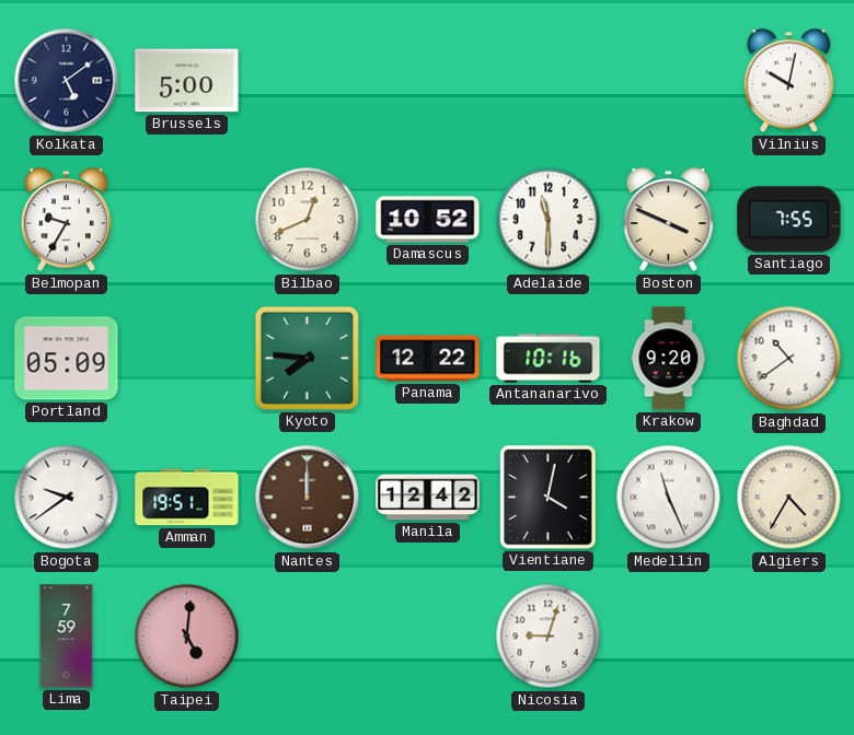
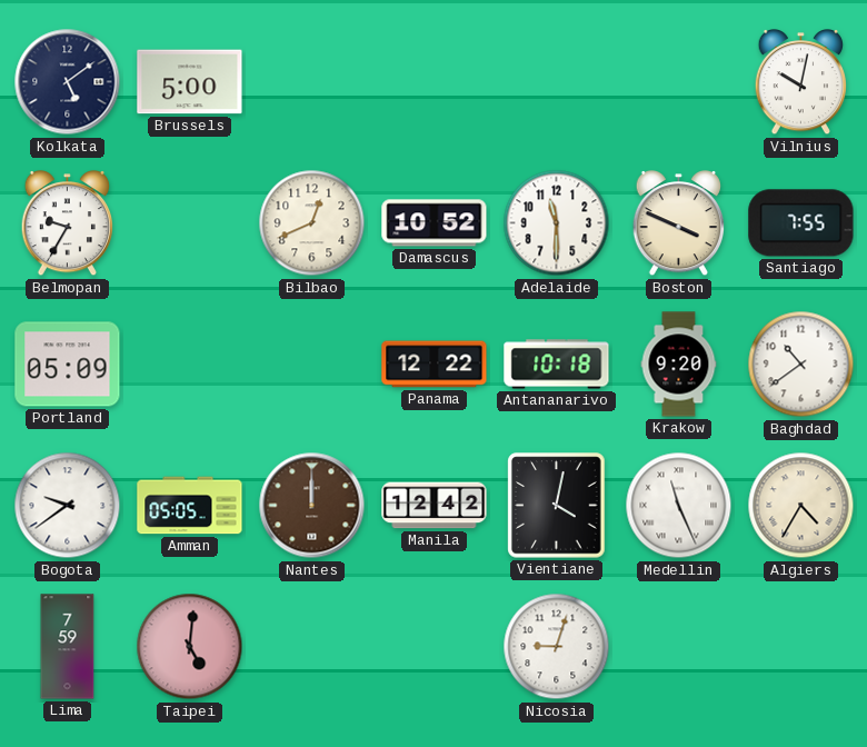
Kyoto: 7:46 -> none (307, 358)
Antananarivo: 10:16 -> 10:18 (557, 365)
Amman: 19:51 -> 05:05 (190, 506)
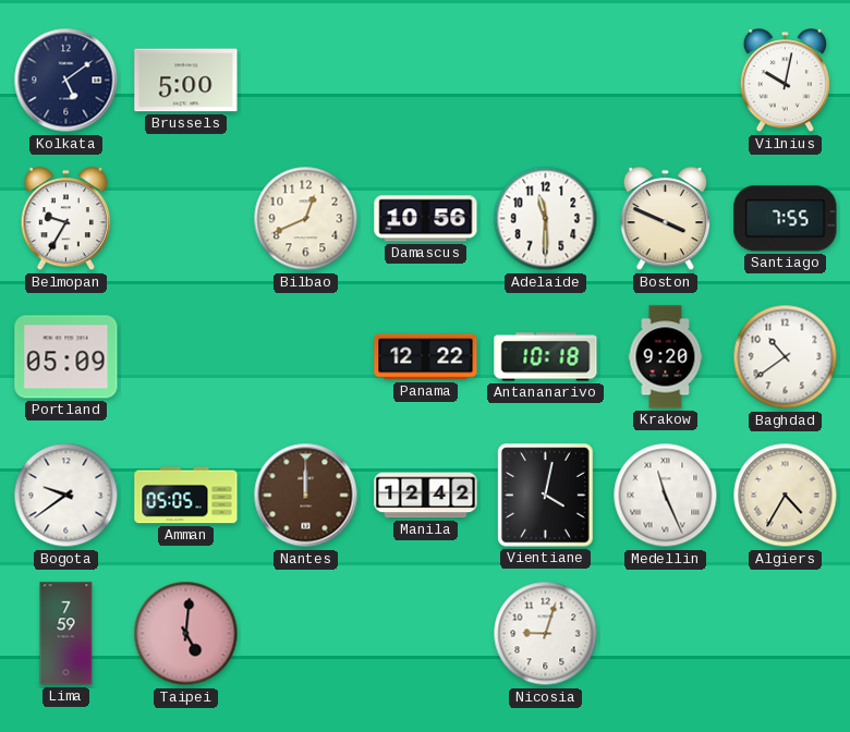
Damascus: 10:52 -> 10:56 (426, 219)
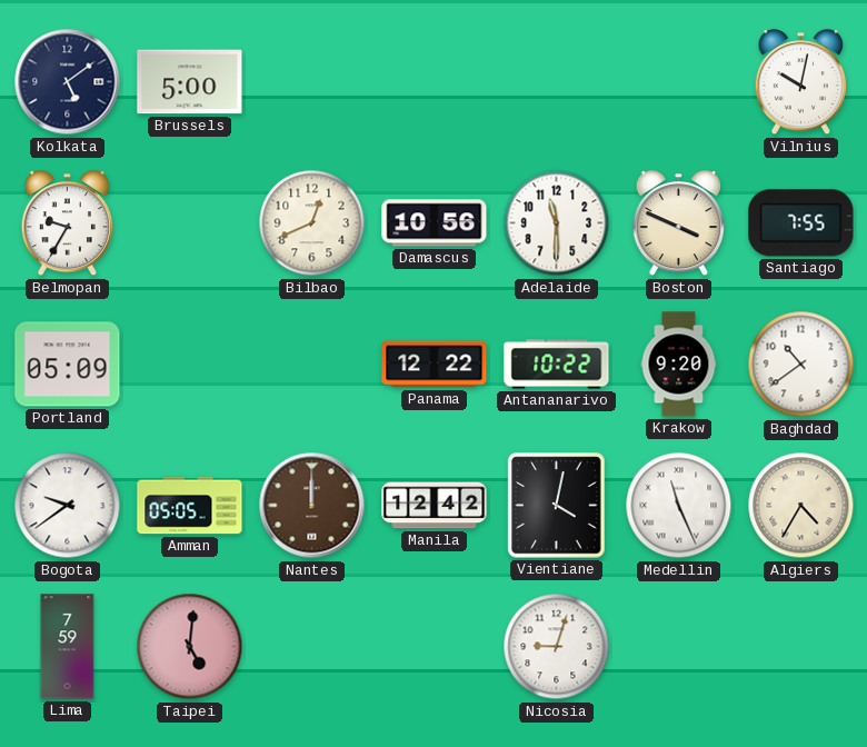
Antananarivo: 10:18 -> 10:22 (557, 365)
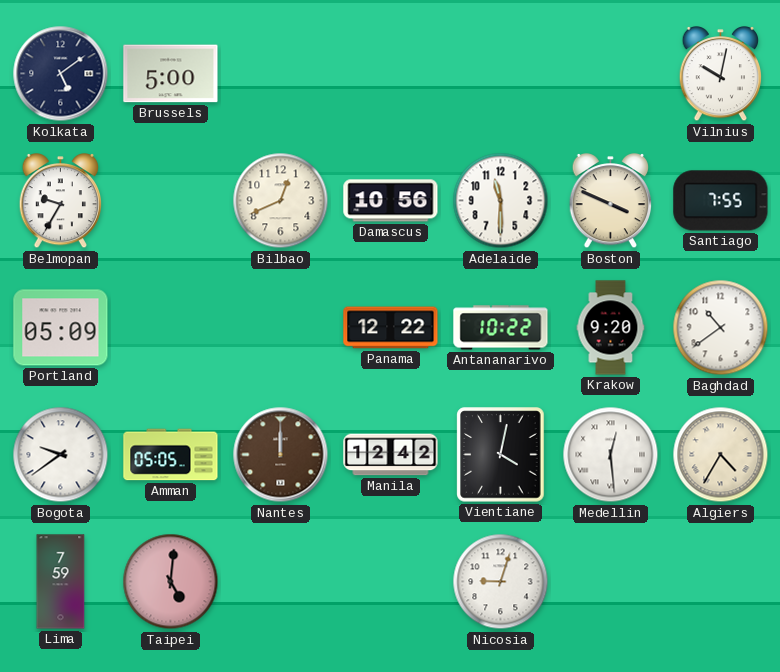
Medellin: 11:26 -> 12:29 (611, 455)
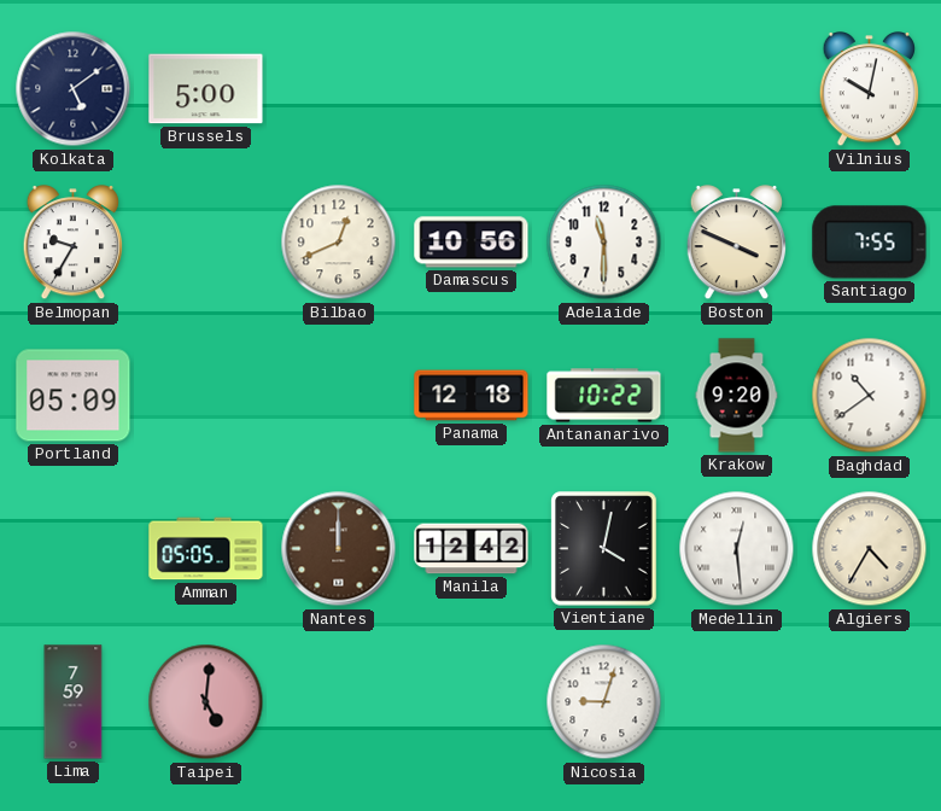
Panama: 12:22 -> 12:18 (472, 396)
Bogota: 9:39 -> none (61, 455)
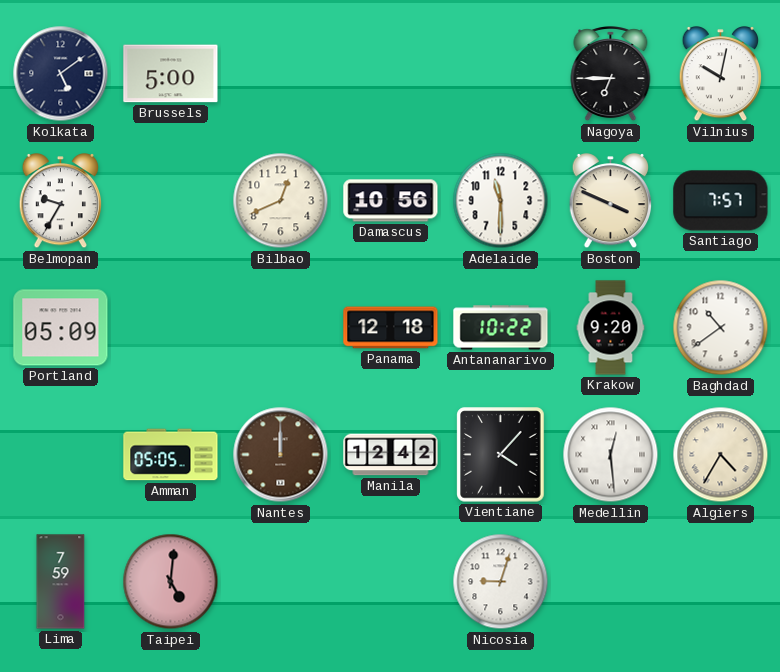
Nagoya: none -> 6:45 (611, 74)
Santiago: 7:55 -> 7:57 (721, 201)
Vientiane: 4:02 -> 4:07 (501, 455)
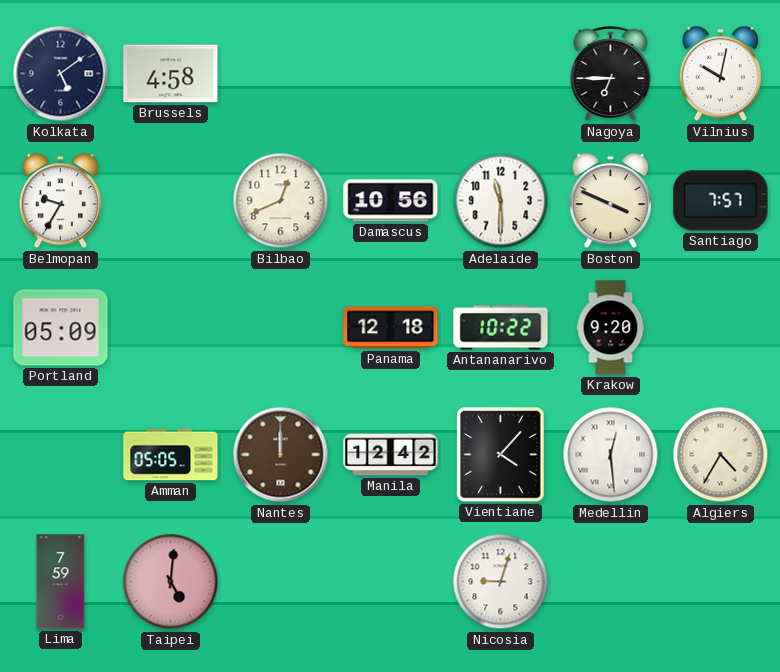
Brussels: 5:00 -> 4:58 (171, 74)
Baghdad: 10:39 -> none (721, 328)
